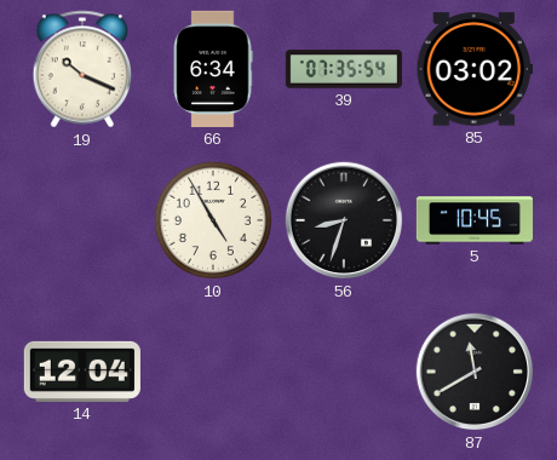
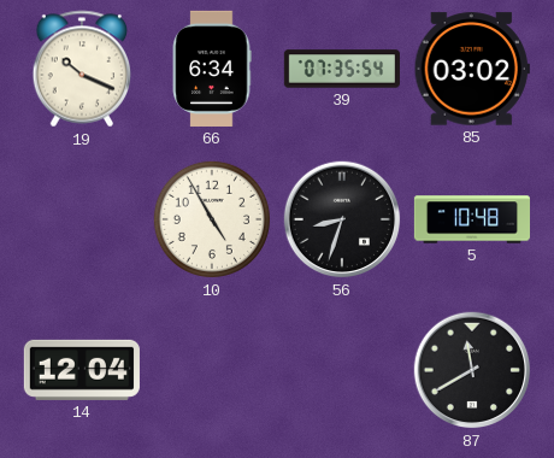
5: 10:45 -> 10:48 (471, 219)
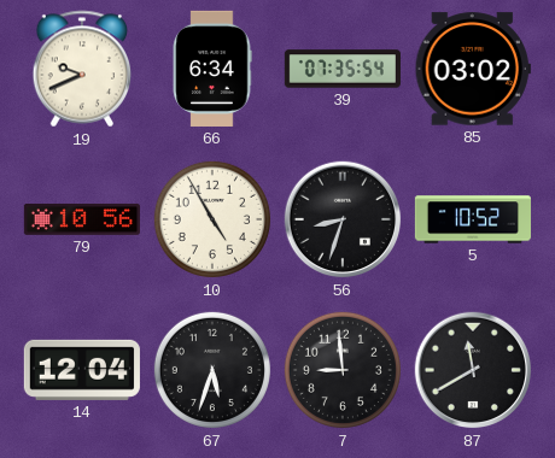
19: 10:19 -> 9:41 (82, 69)
79: none -> 10:56 (82, 219)
5: 10:48 -> 10:52 (472, 219)
67: none -> 5:33 (212, 370)
7: none -> 8:59 (343, 370)
